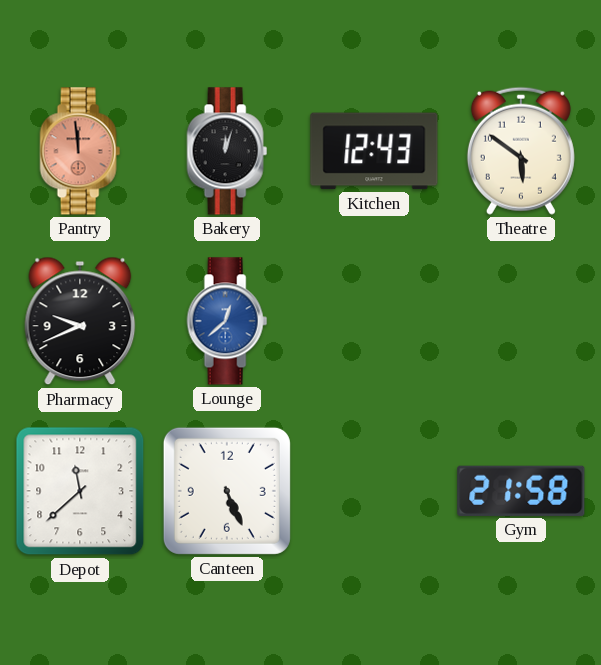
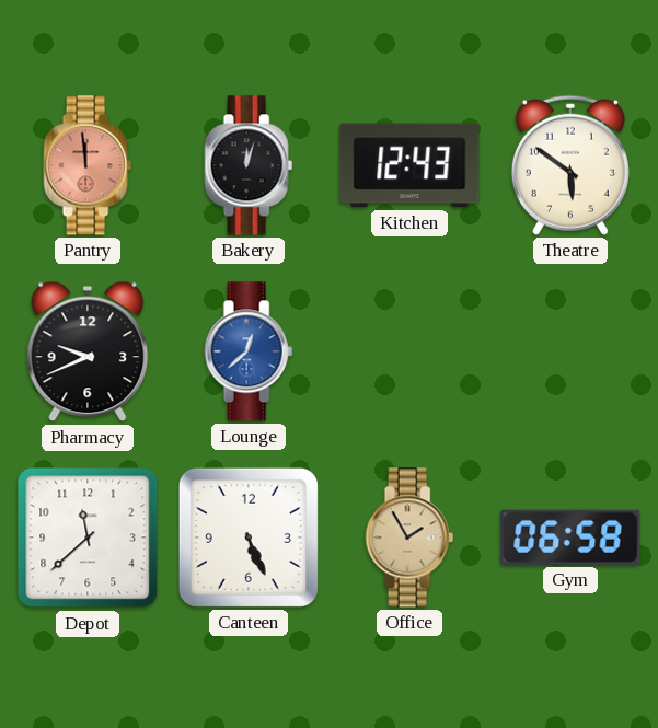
Office: none -> 1:55 (409, 538)
Gym: 21:58 -> 06:58 (570, 538)
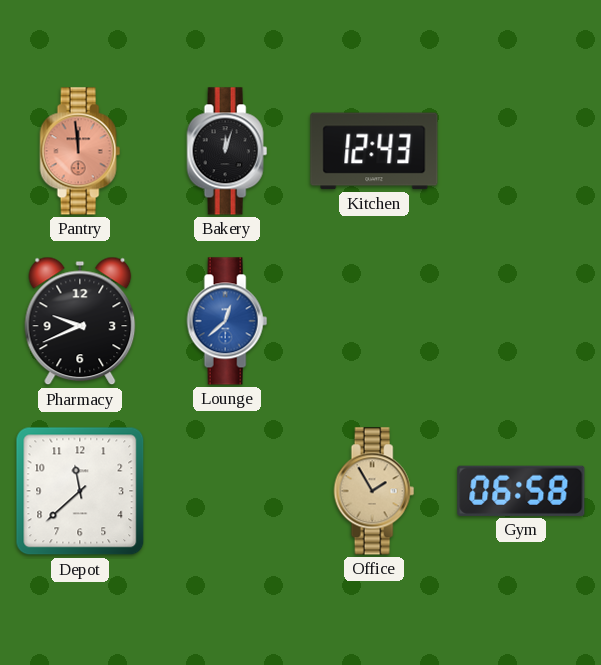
Theatre: 5:51 -> none (570, 165)
Canteen: 5:26 -> none (249, 538)
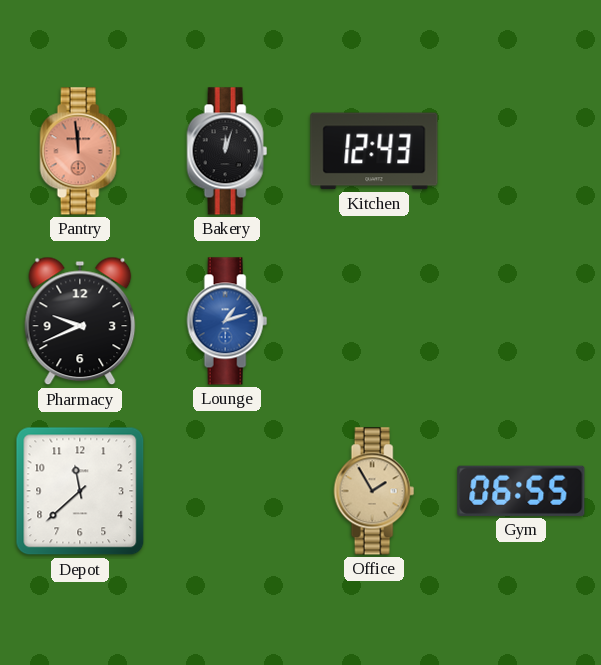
Lounge: 12:38 -> 1:12 (227, 321)
Gym: 06:58 -> 06:55 (521, 491)
